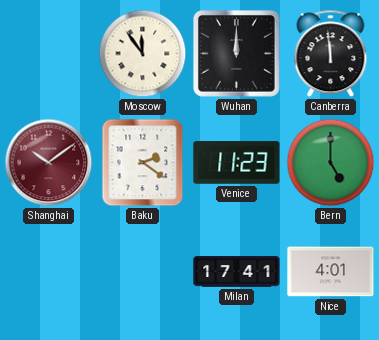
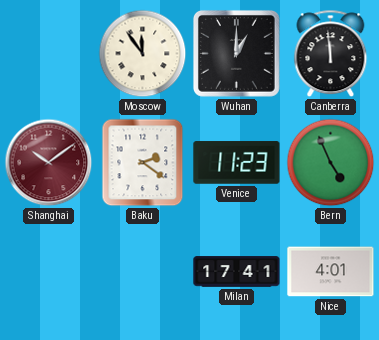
Wuhan: 12:00 -> 1:00 (236, 53)
Bern: 5:00 -> 4:56 (331, 163)
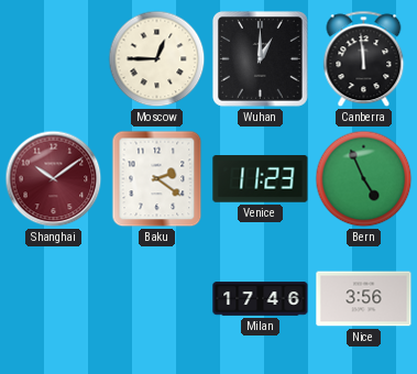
Moscow: 11:54 -> 12:45 (157, 59)
Milan: 17:41 -> 17:46 (261, 299)
Nice: 4:01 -> 3:56 (364, 299)
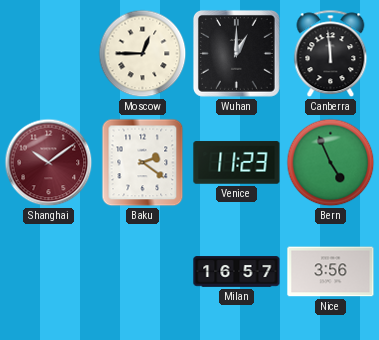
Milan: 17:46 -> 16:57 (237, 272)
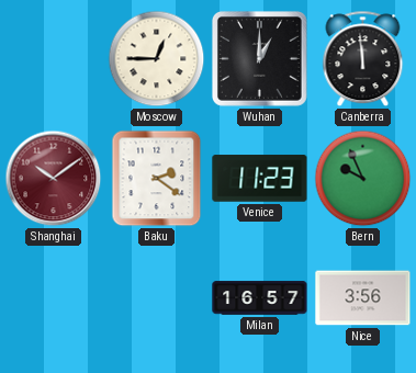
Bern: 4:56 -> 9:56 (363, 179)
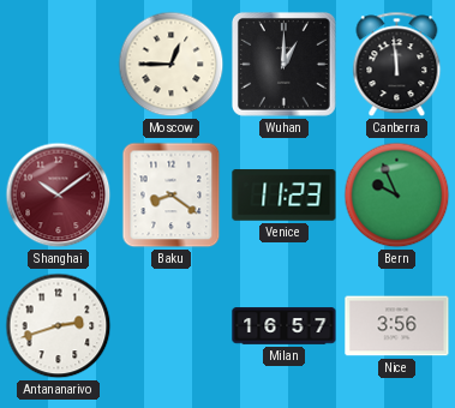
Baku: 2:21 -> 8:21 (172, 196)
Antananarivo: none -> 2:42 (59, 326)
